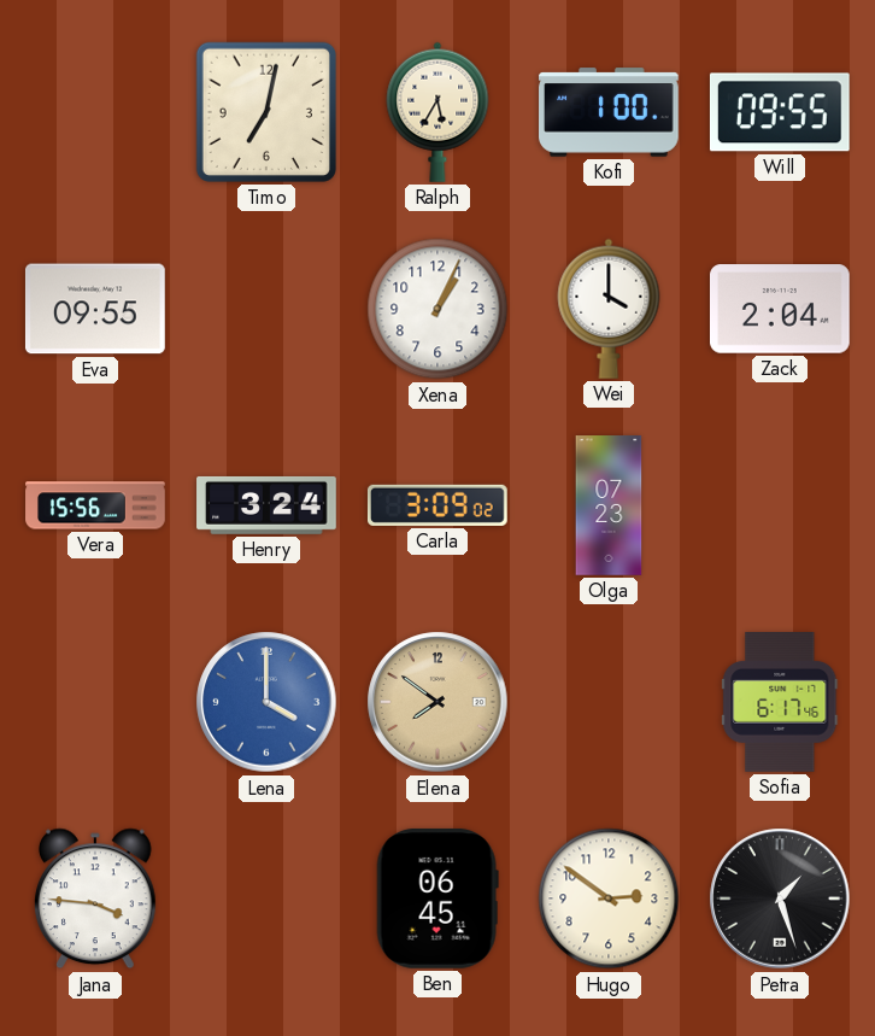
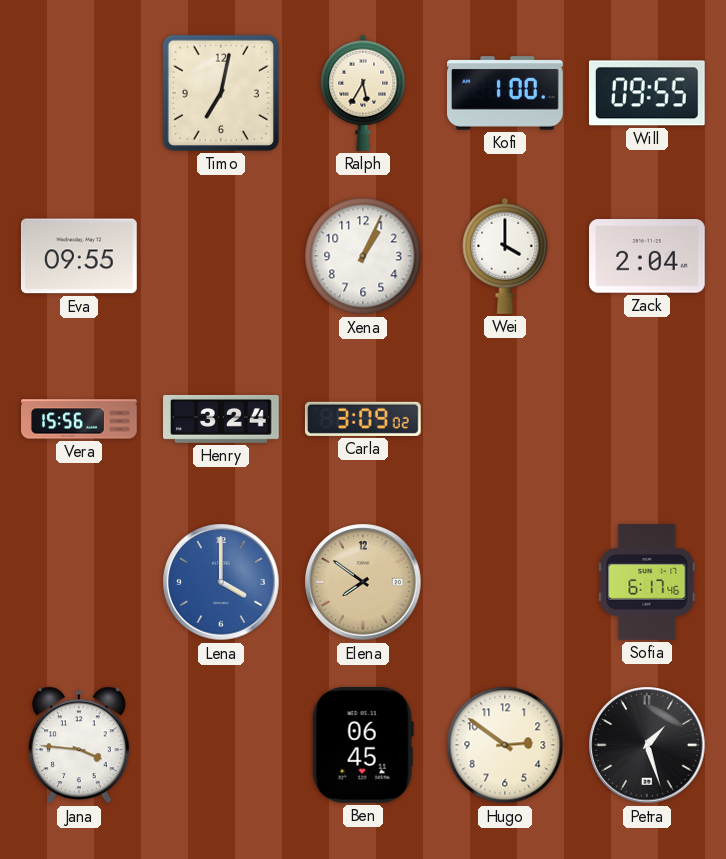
Olga: 07:23 -> none (609, 505)
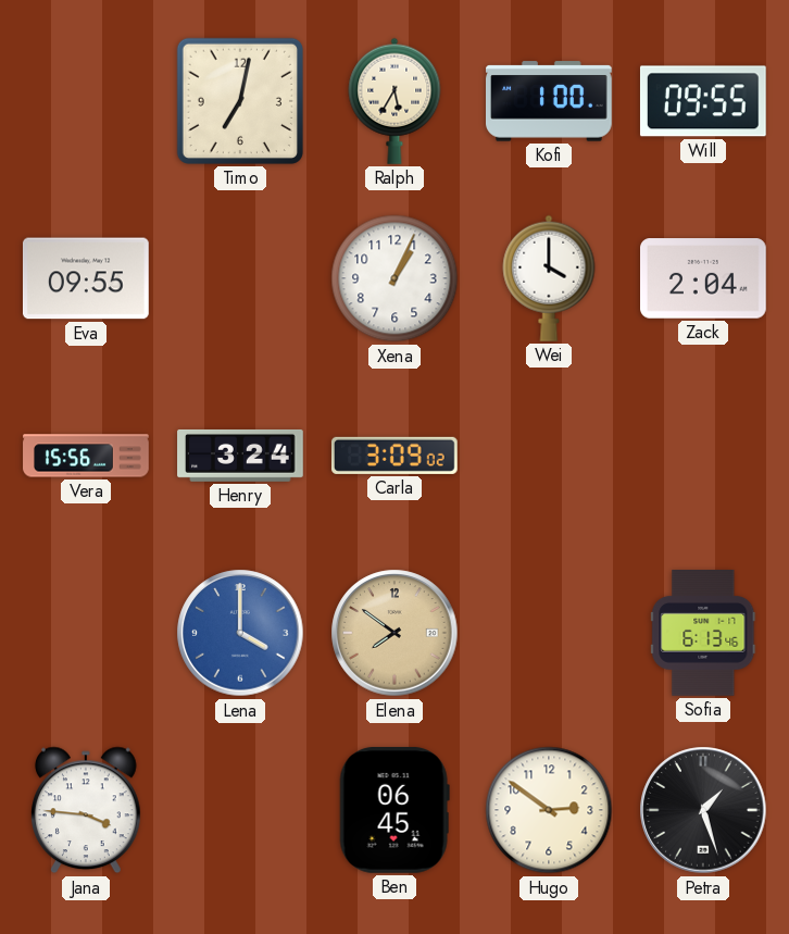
Sofia: 6:17 -> 6:13 (703, 634)
